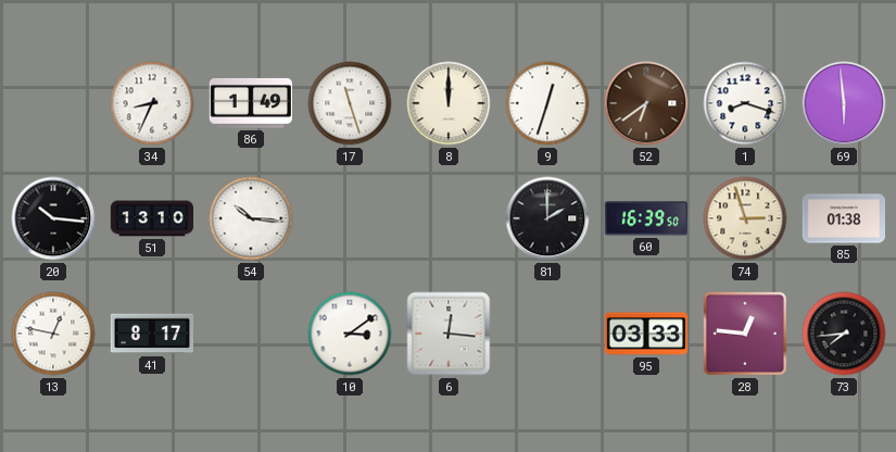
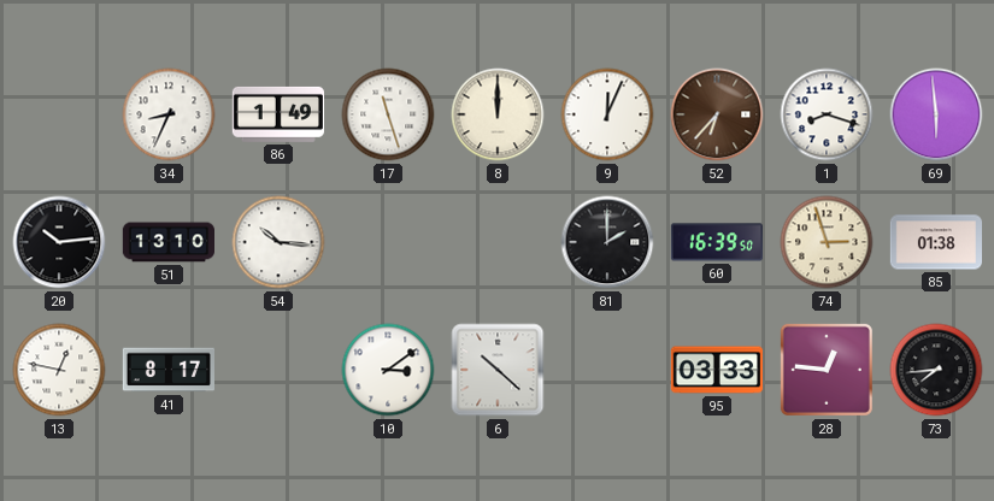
9: 12:33 -> 12:04 (607, 114)
52: 6:39 -> 6:37 (717, 114)
20: 10:16 -> 10:14 (59, 242)
6: 12:16 -> 10:22 (498, 370)
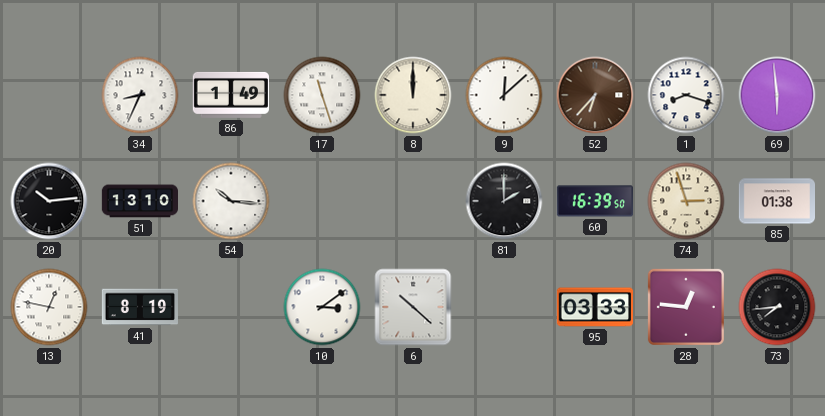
9: 12:04 -> 12:08 (504, 95)
41: 8:17 -> 8:19 (139, 307)
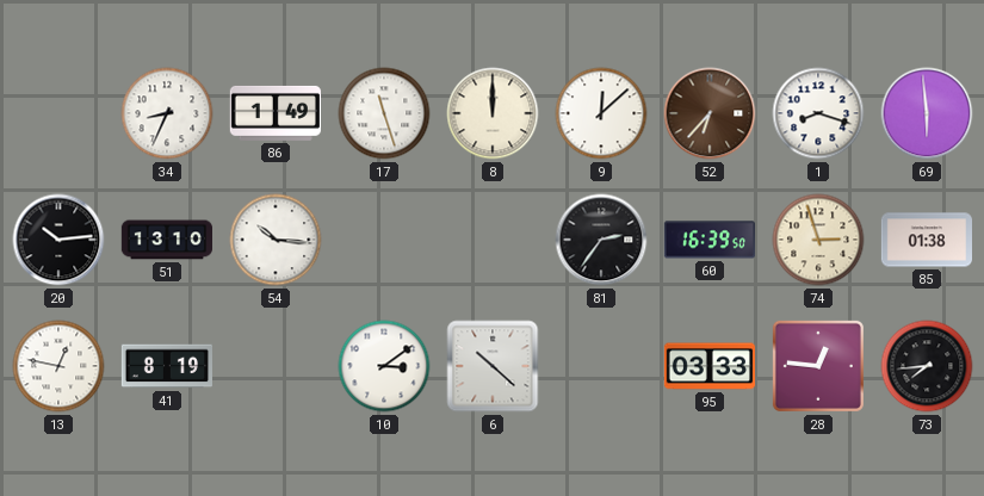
81: 2:00 -> 2:36 (601, 240)
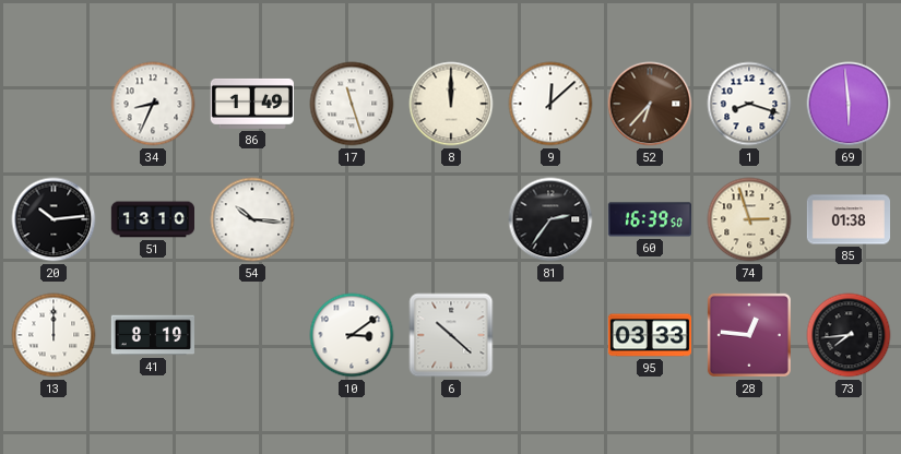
13: 12:47 -> 12:00 (54, 335)
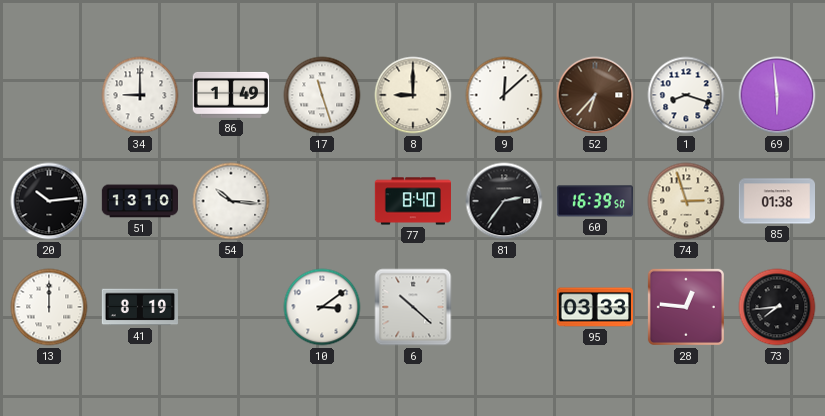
34: 8:34 -> 9:00 (140, 95)
8: 12:00 -> 9:00 (413, 95)
77: none -> 8:40 (412, 201)
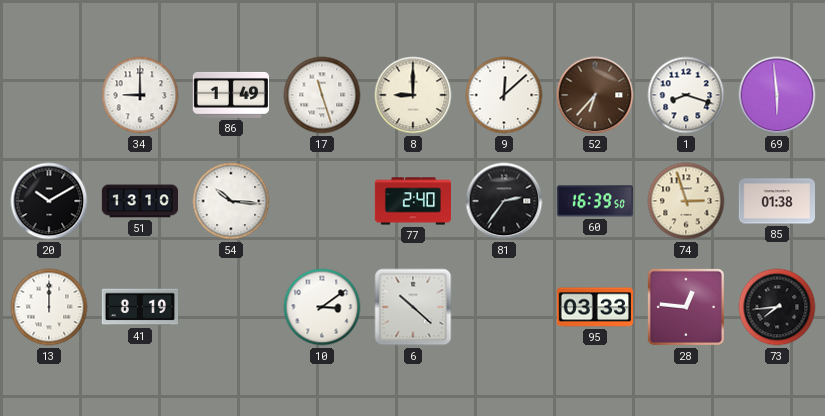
20: 10:14 -> 10:10 (49, 201)
77: 8:40 -> 2:40 (412, 201)
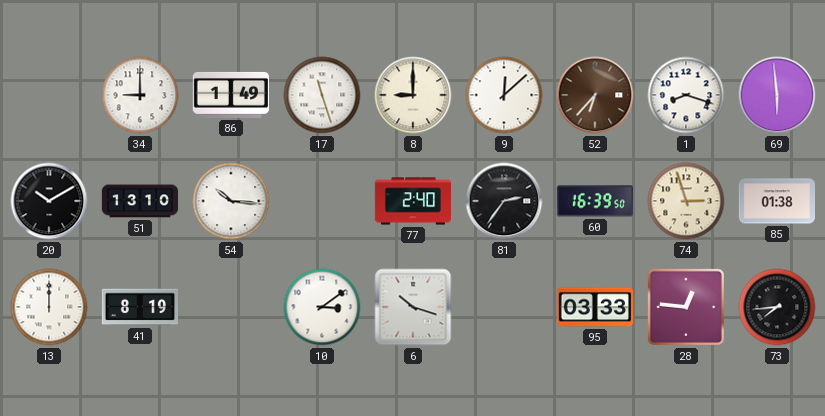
6: 10:22 -> 10:18 (413, 307)
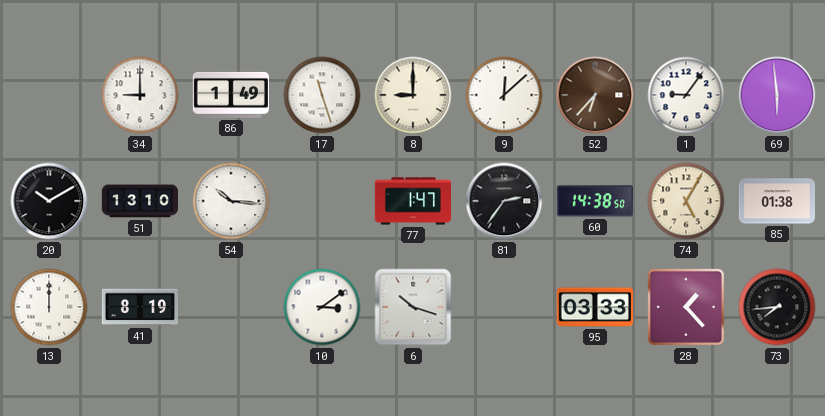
1: 8:18 -> 9:06 (686, 95)
77: 2:40 -> 1:47 (412, 201)
60: 16:39 -> 14:38 (594, 201)
74: 2:57 -> 5:05 (686, 201)
28: 12:46 -> 1:23 (686, 307)
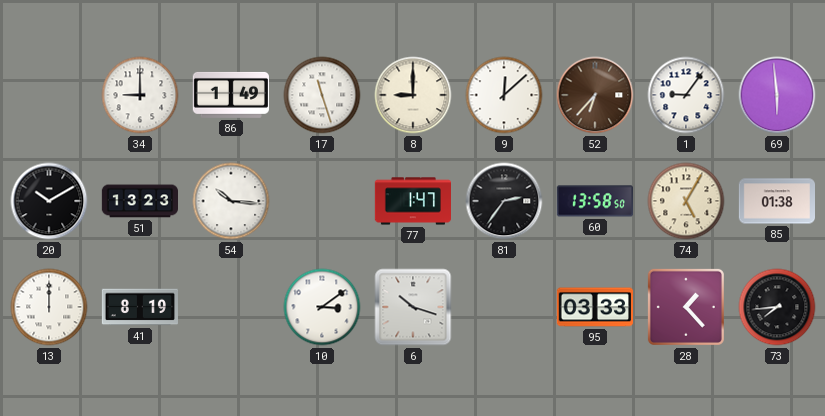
51: 13:10 -> 13:23 (139, 201)
60: 14:38 -> 13:58 (594, 201)
